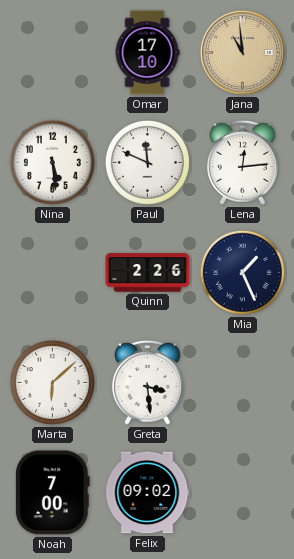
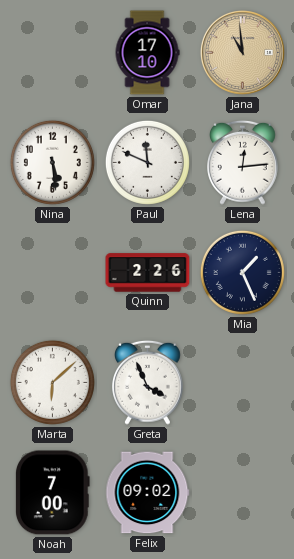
Greta: 3:29 -> 3:56 (148, 382)
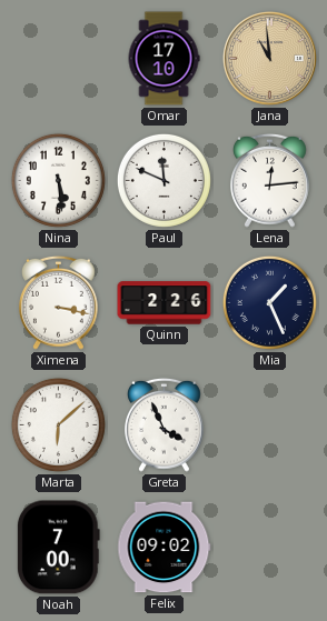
Ximena: none -> 3:17 (59, 302)
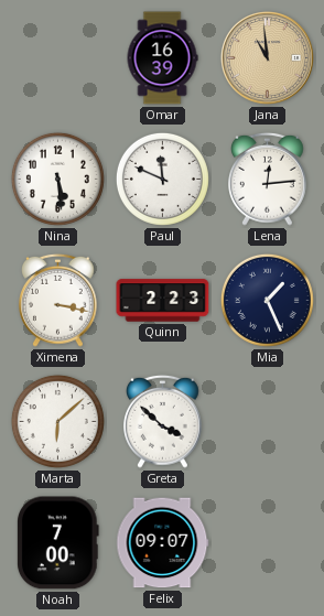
Omar: 17:10 -> 16:39 (162, 58)
Quinn: 2:26 -> 2:23 (163, 301)
Greta: 3:56 -> 3:52 (163, 421)
Felix: 09:02 -> 09:07 (163, 543)
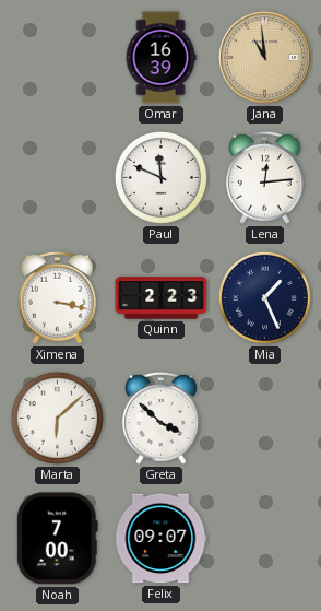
Nina: 5:29 -> none (57, 179)
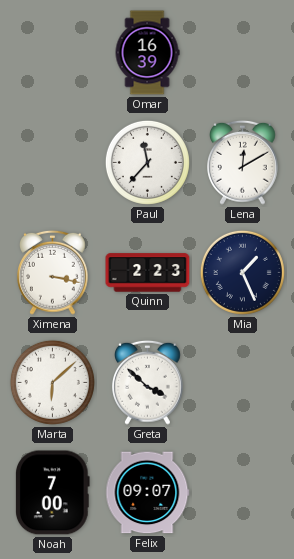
Jana: 10:59 -> none (264, 57)
Paul: 11:49 -> 11:37 (147, 162)
Lena: 12:14 -> 12:10 (243, 162)
